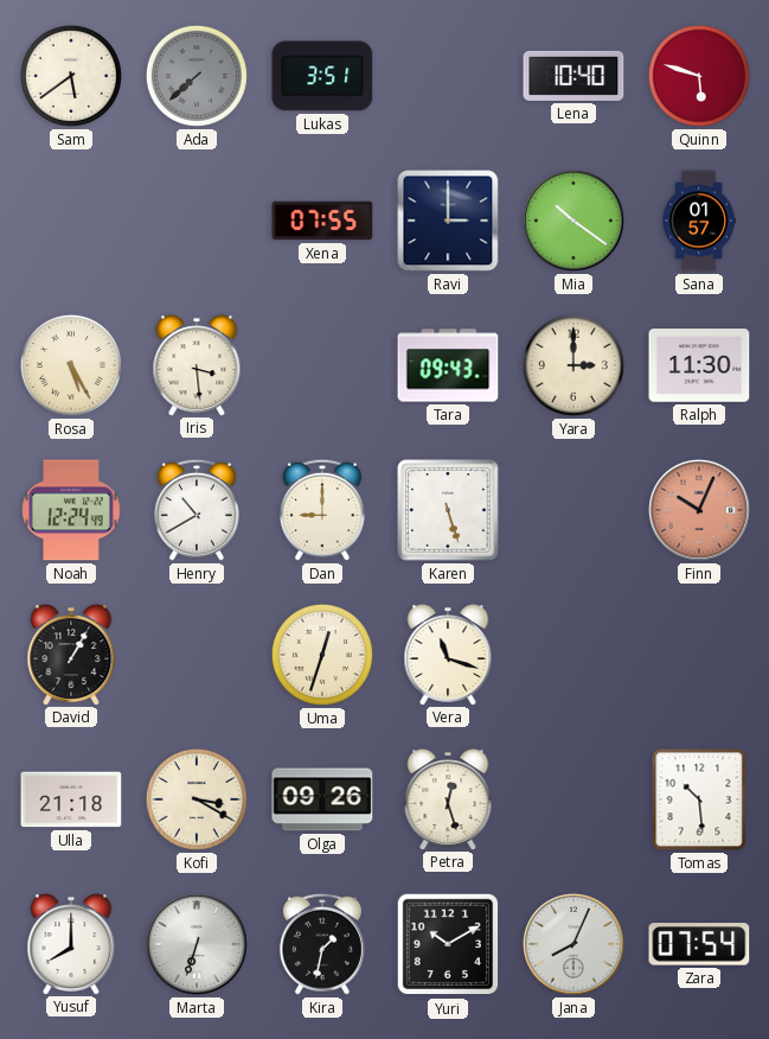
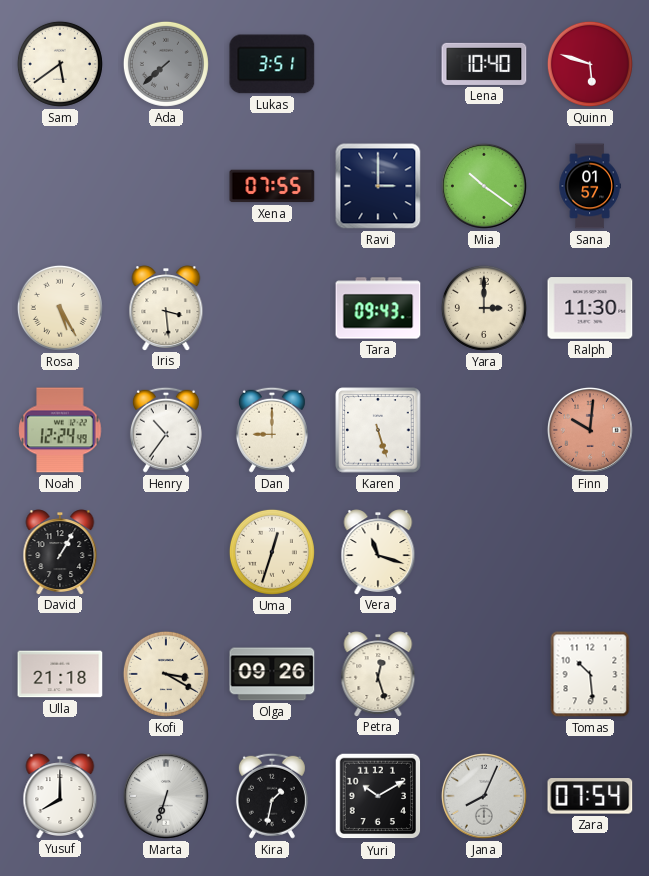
Henry: 10:40 -> 10:36 (166, 430)
Finn: 10:04 -> 10:01 (590, 430)
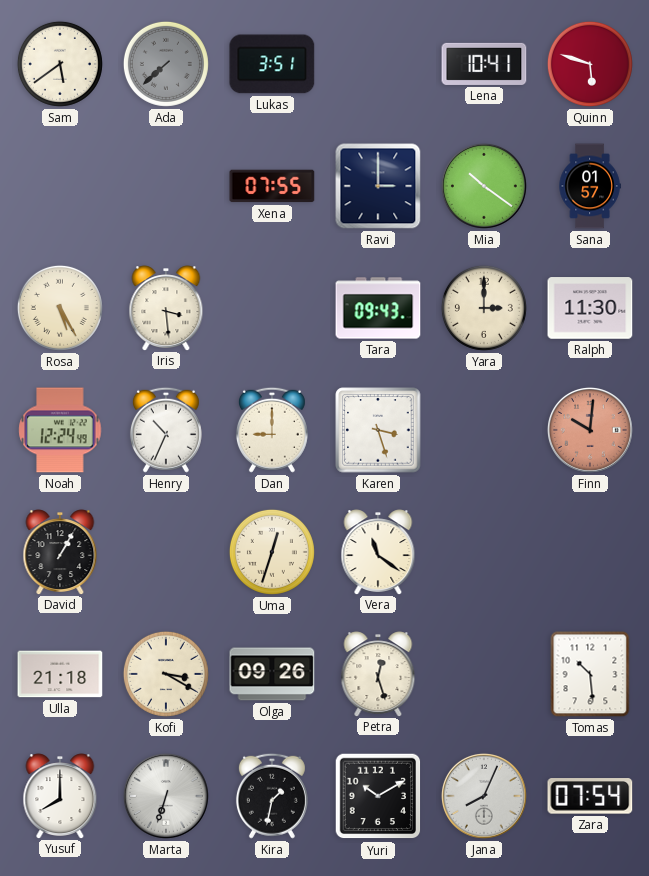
Lena: 10:40 -> 10:41 (484, 64)
Henry: 10:36 -> 10:34 (166, 430)
Karen: 5:27 -> 3:27 (378, 430)
Vera: 11:18 -> 11:21 (378, 552)
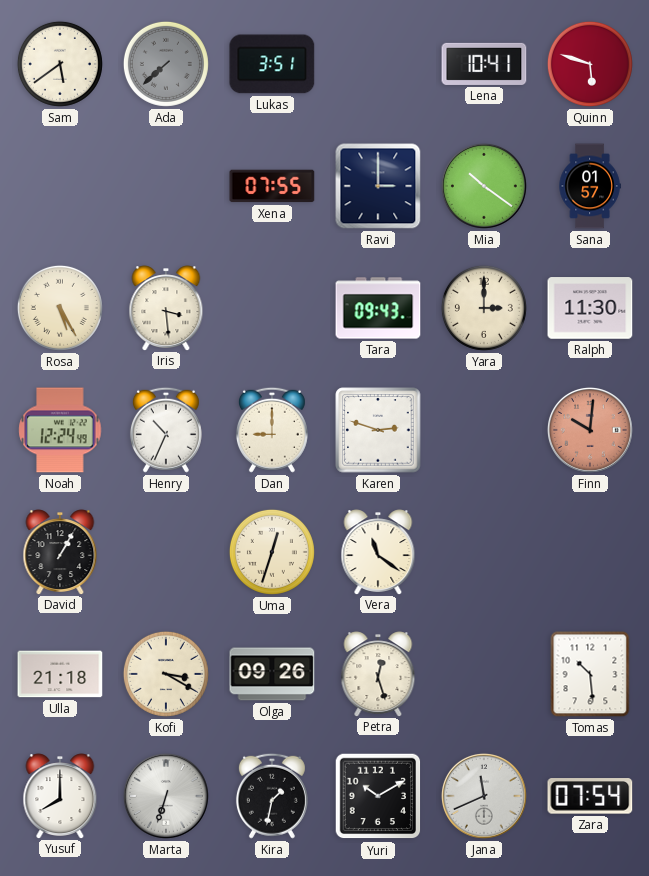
Karen: 3:27 -> 2:48 (378, 430)
Jana: 8:04 -> 11:41 (484, 796)
